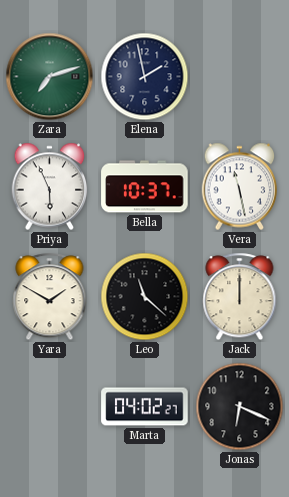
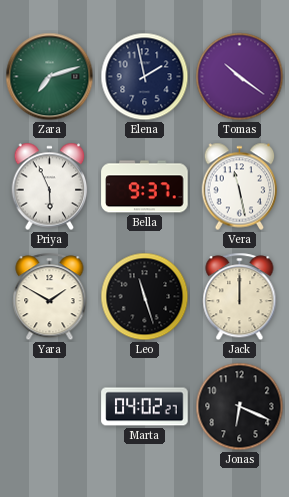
Tomas: none -> 10:21 (240, 77)
Bella: 10:37 -> 9:37 (145, 187)
Leo: 11:22 -> 11:27 (145, 297)
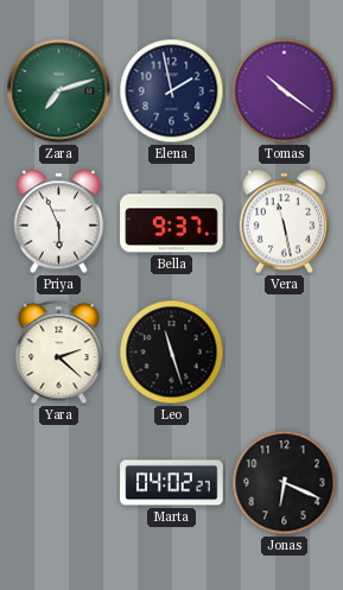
Yara: 1:50 -> 2:22 (59, 353)
Jack: 12:00 -> none (240, 297)
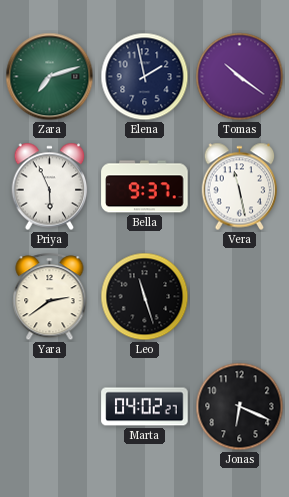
Yara: 2:22 -> 2:39 (50, 297)
